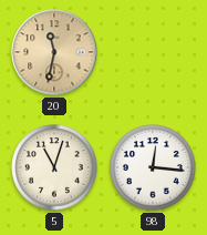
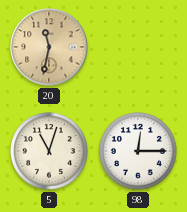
98: 12:16 -> 12:15 (138, 151)
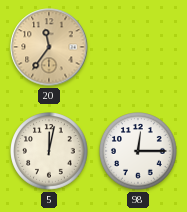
20: 11:32 -> 11:36 (49, 47)
5: 11:03 -> 12:02 (49, 151)
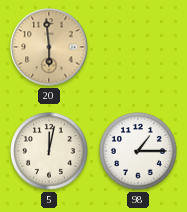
20: 11:36 -> 5:59 (49, 47)
98: 12:15 -> 1:15 (138, 151)
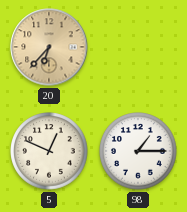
20: 5:59 -> 6:37 (49, 47)
5: 12:02 -> 12:49 (49, 151)
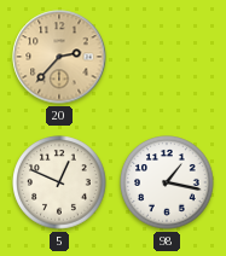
20: 6:37 -> 2:37 (59, 57)
98: 1:15 -> 1:17 (167, 182)
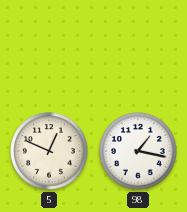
20: 2:37 -> none (59, 57)
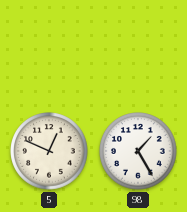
98: 1:17 -> 1:25 (138, 151)
